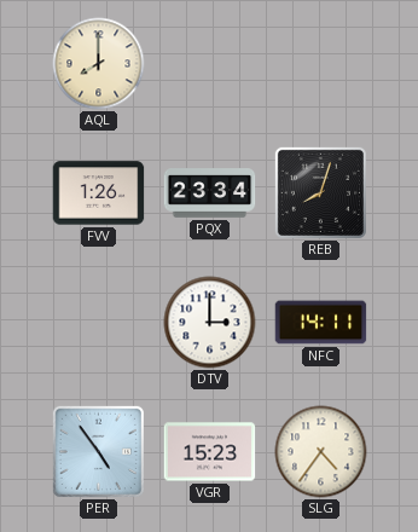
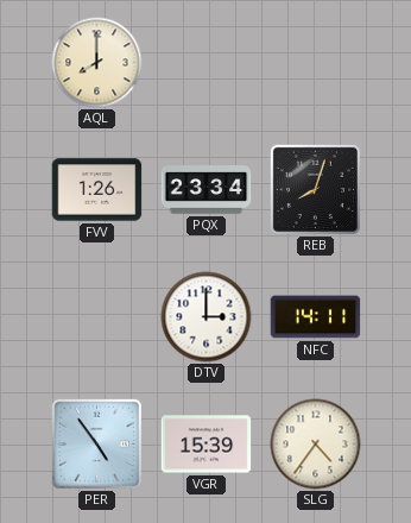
VGR: 15:23 -> 15:39 (207, 445)
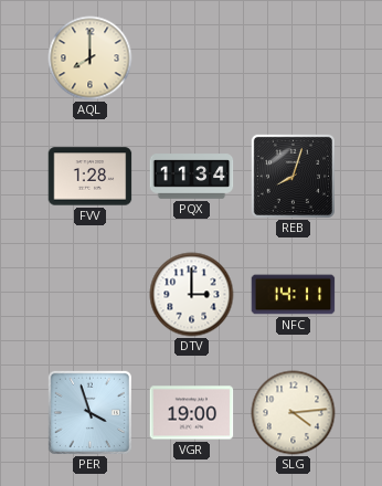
FVV: 1:26 -> 1:28 (91, 177)
PQX: 23:34 -> 11:34 (192, 177)
PER: 4:54 -> 3:57 (89, 412)
VGR: 15:39 -> 19:00 (192, 413)
SLG: 4:36 -> 4:14 (294, 413)
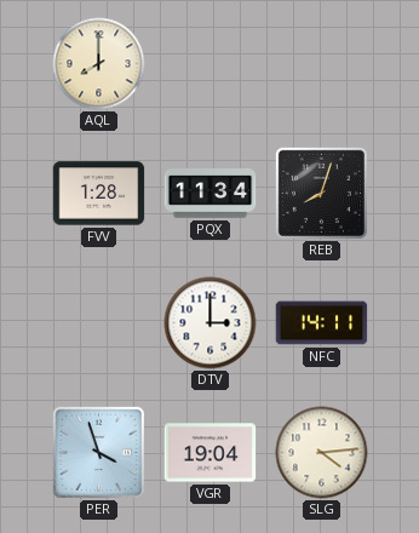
VGR: 19:00 -> 19:04 (211, 453)
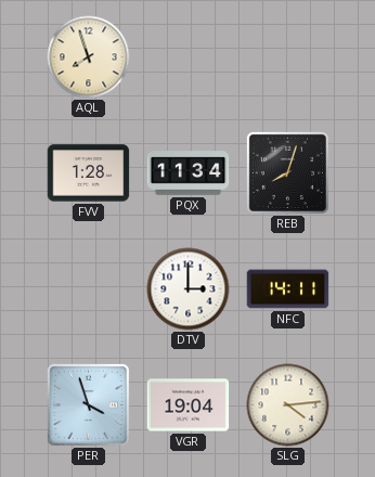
AQL: 8:00 -> 7:57 (89, 57)
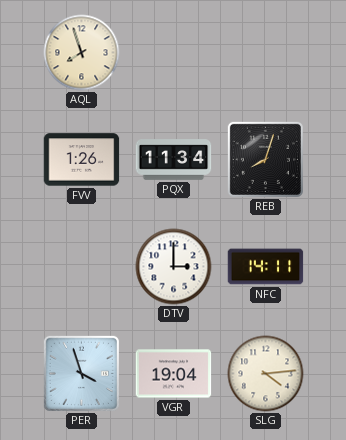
FVV: 1:28 -> 1:26 (82, 160)
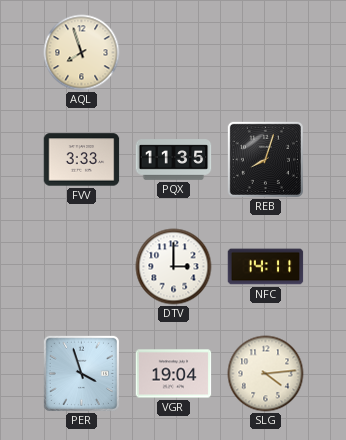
FVV: 1:26 -> 3:33 (82, 160)
PQX: 11:34 -> 11:35 (174, 160)
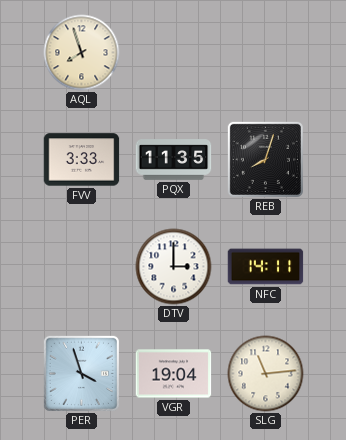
SLG: 4:14 -> 11:14 (266, 374)
